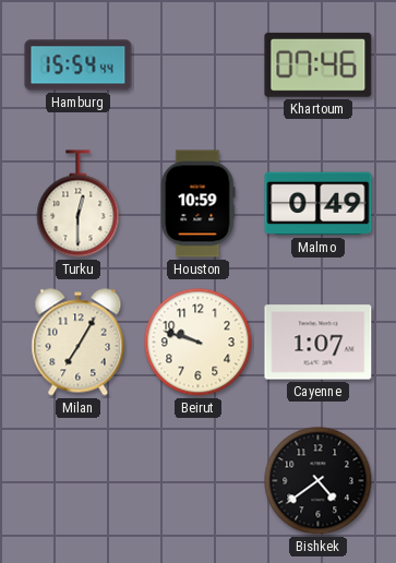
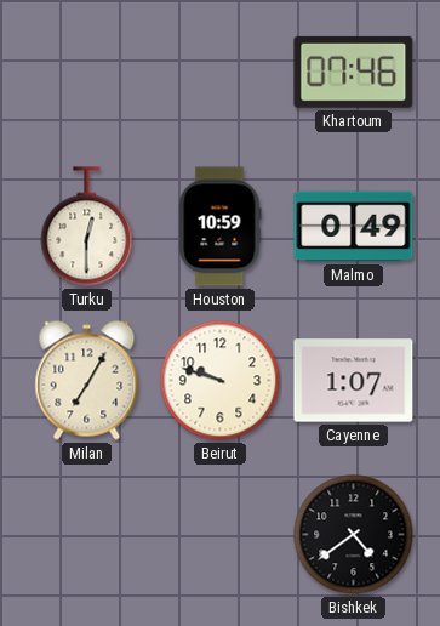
Hamburg: 15:54 -> none (79, 65)
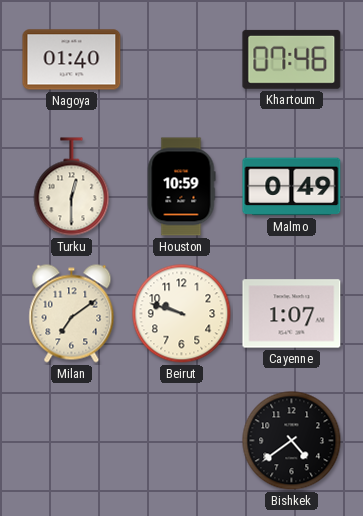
Nagoya: none -> 01:40 (72, 60)
Milan: 7:05 -> 7:09 (72, 314)
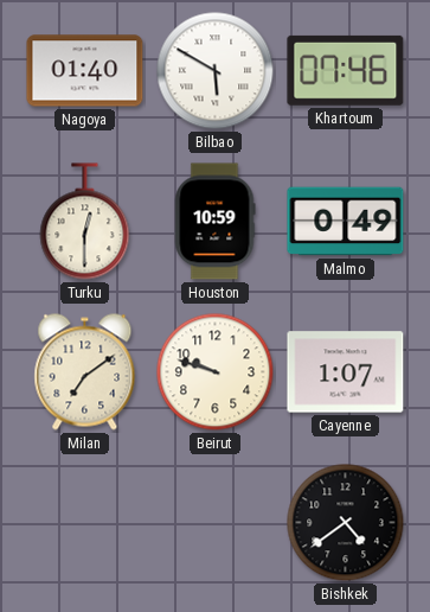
Bilbao: none -> 5:50 (216, 71)
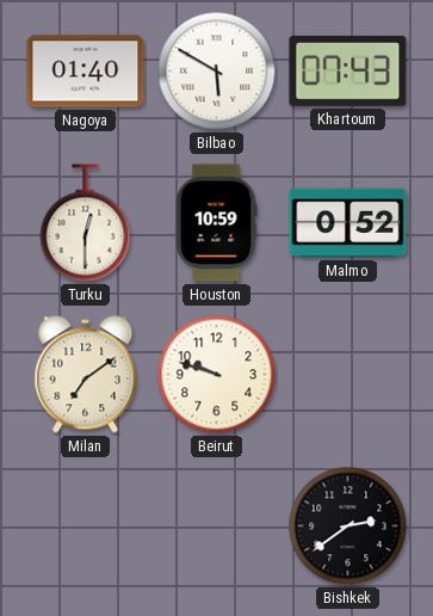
Khartoum: 07:46 -> 07:43 (348, 70)
Malmo: 0:49 -> 0:52 (348, 223)
Cayenne: 1:07 -> none (346, 372)
Bishkek: 4:39 -> 2:39 (348, 526)
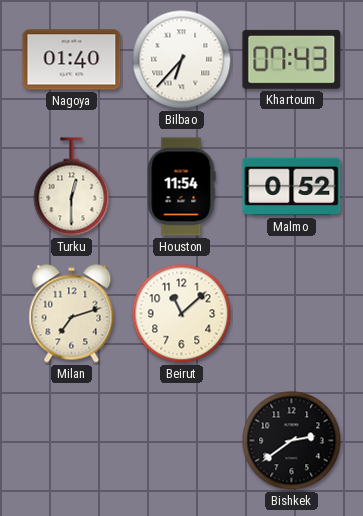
Bilbao: 5:50 -> 6:37 (182, 60)
Houston: 10:59 -> 11:54 (182, 187)
Milan: 7:09 -> 7:12 (72, 314)
Beirut: 9:48 -> 11:08 (182, 314)
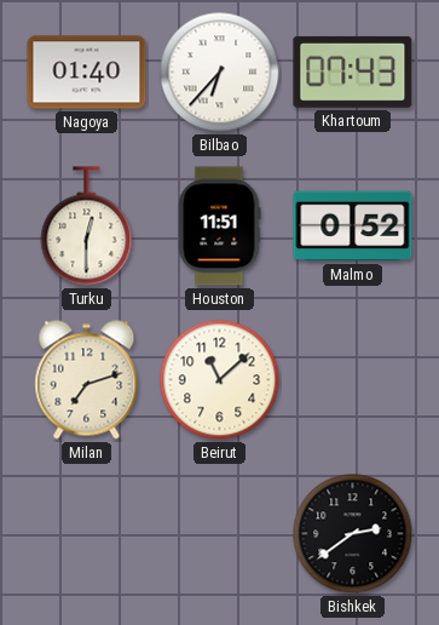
Houston: 11:54 -> 11:51 (220, 227)
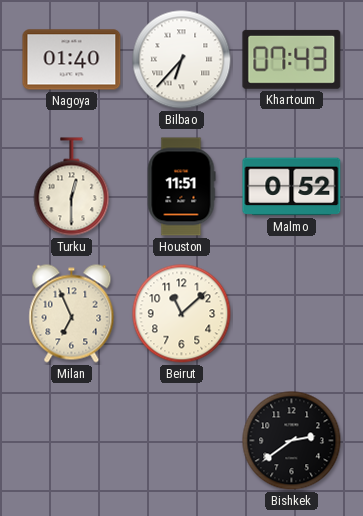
Milan: 7:12 -> 6:56 (72, 314)
